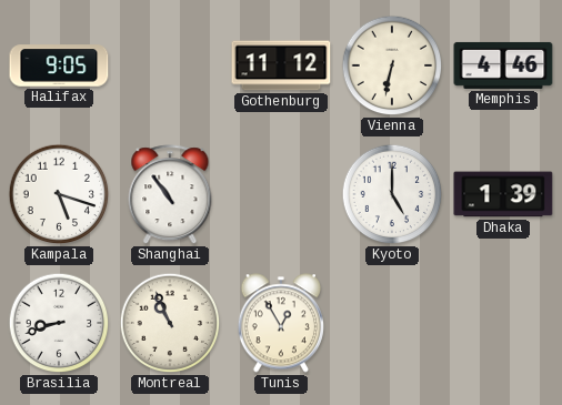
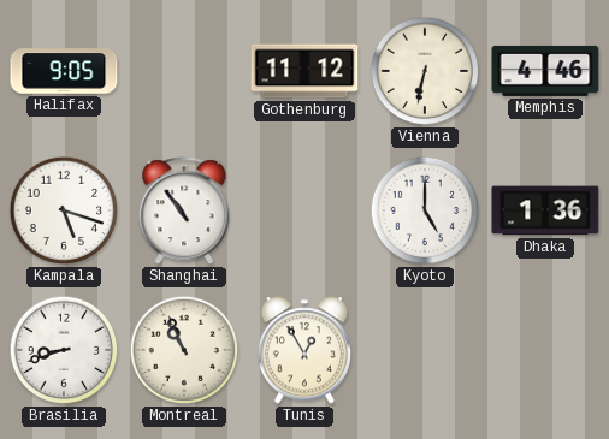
Dhaka: 1:39 -> 1:36 (545, 210)
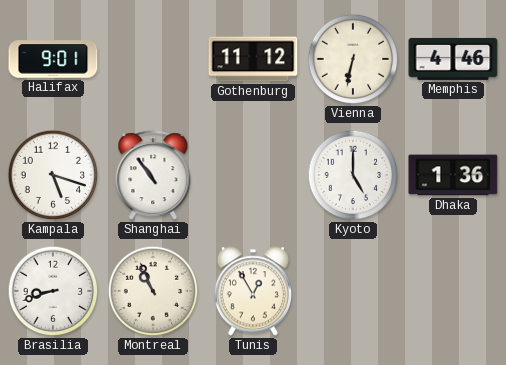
Halifax: 9:05 -> 9:01 (53, 59)
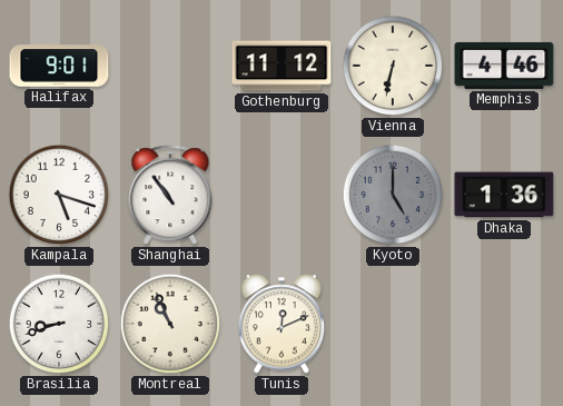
Kyoto dial: white -> grey (393, 195)
Tunis: 12:55 -> 12:11 (281, 324)
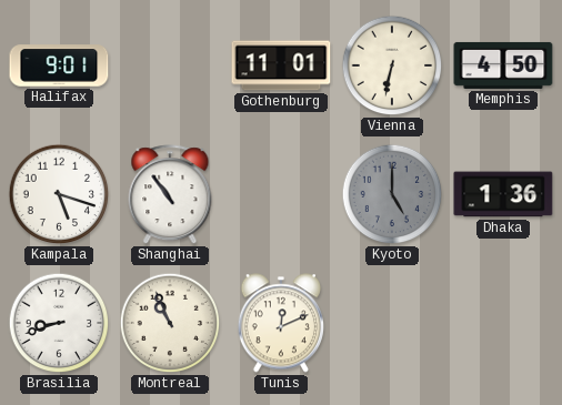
Gothenburg: 11:12 -> 11:01 (281, 65)
Memphis: 4:46 -> 4:50 (503, 65)
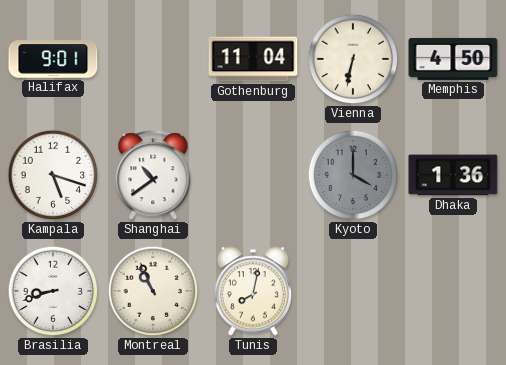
Gothenburg: 11:01 -> 11:04 (253, 59)
Shanghai: 10:54 -> 10:39 (153, 176)
Kyoto: 5:00 -> 4:00 (353, 175)
Tunis: 12:11 -> 8:02 (253, 291)
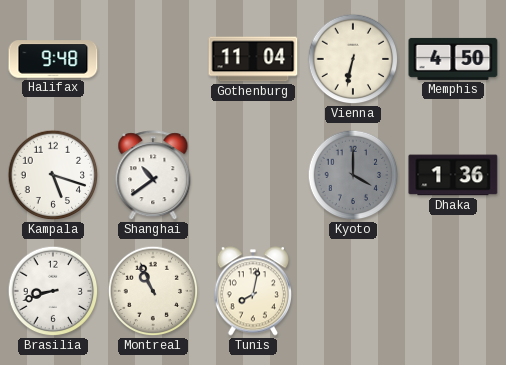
Halifax: 9:01 -> 9:48 (53, 59)
